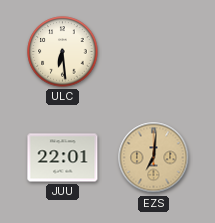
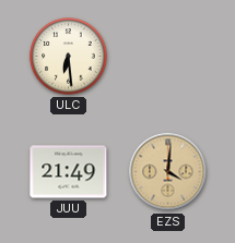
JUU: 22:01 -> 21:49 (69, 172)
EZS: 7:01 -> 4:01 (168, 172)
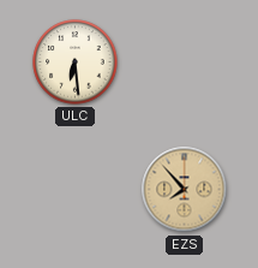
JUU: 21:49 -> none (69, 172)
EZS: 4:01 -> 7:53 (185, 190)
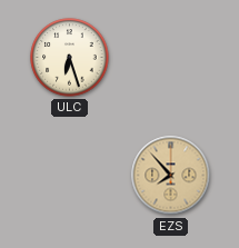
ULC: 6:29 -> 6:27 (70, 58)
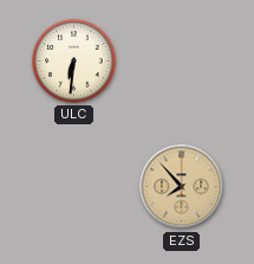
ULC: 6:27 -> 6:31 (74, 62)
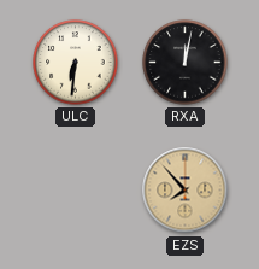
RXA: none -> 12:02 (186, 63)
